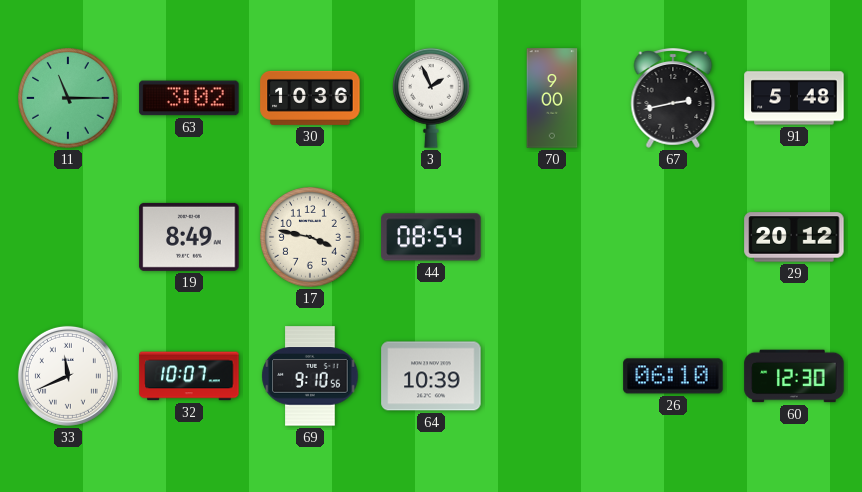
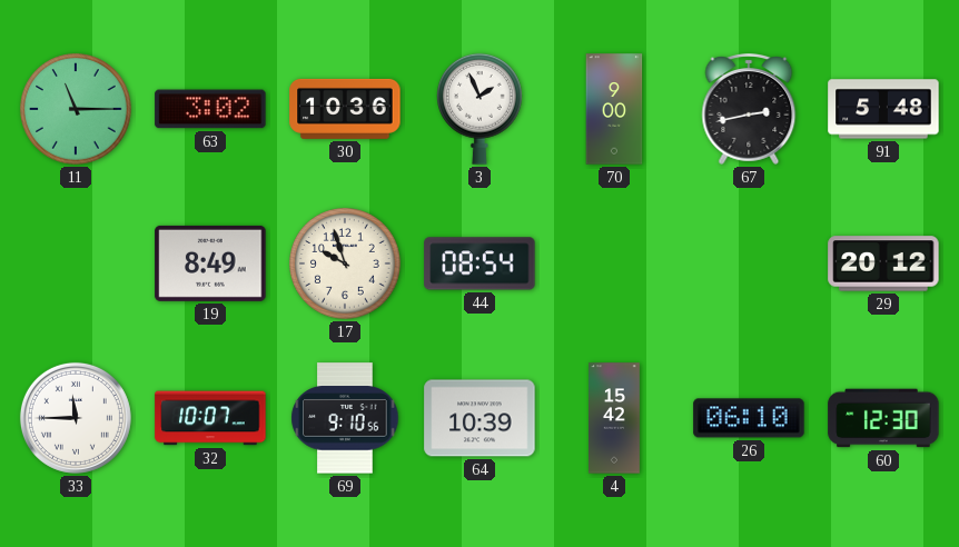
17: 3:47 -> 9:57 (345, 263)
33: 11:41 -> 11:45 (76, 418)
4: none -> 15:42 (615, 418)
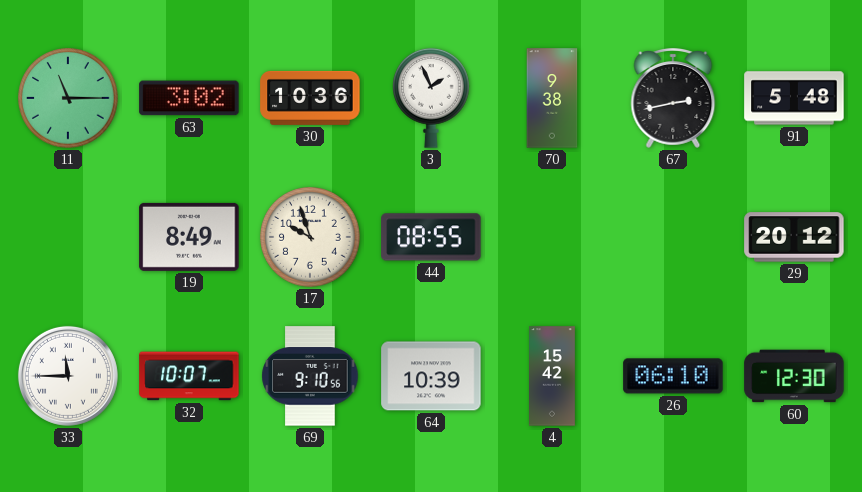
70: 9:00 -> 9:38 (552, 98)
44: 08:54 -> 08:55 (431, 237)
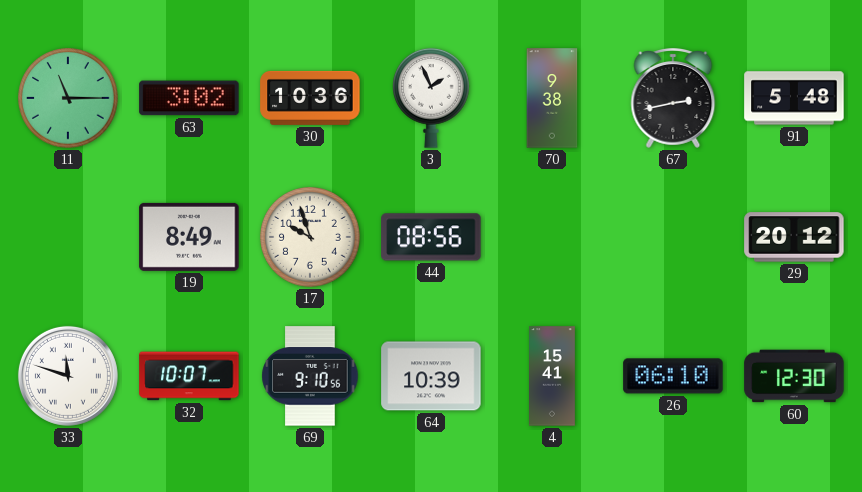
44: 08:55 -> 08:56 (431, 237)
33: 11:45 -> 11:48 (68, 376)
4: 15:42 -> 15:41 (553, 376)
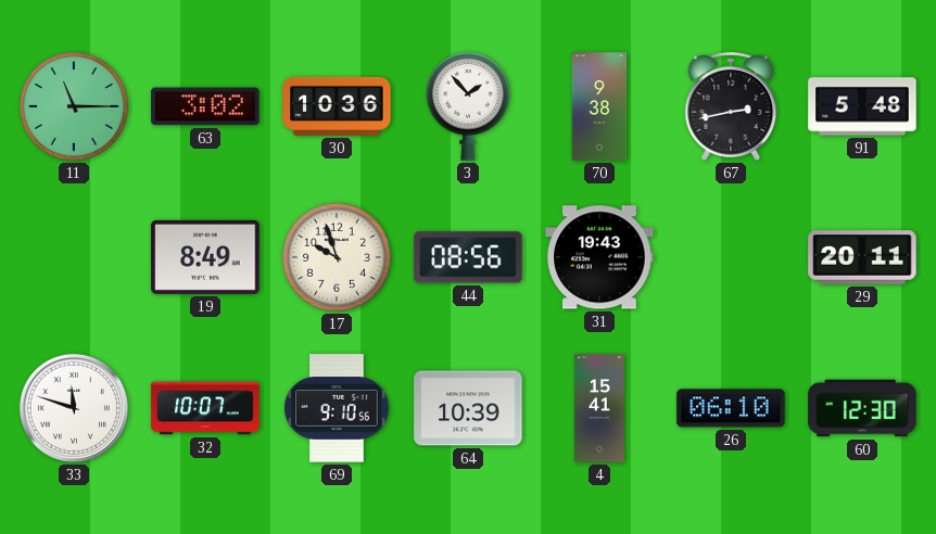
3: 1:56 -> 1:53 (469, 106)
31: none -> 19:43 (599, 257)
29: 20:12 -> 20:11 (862, 257)
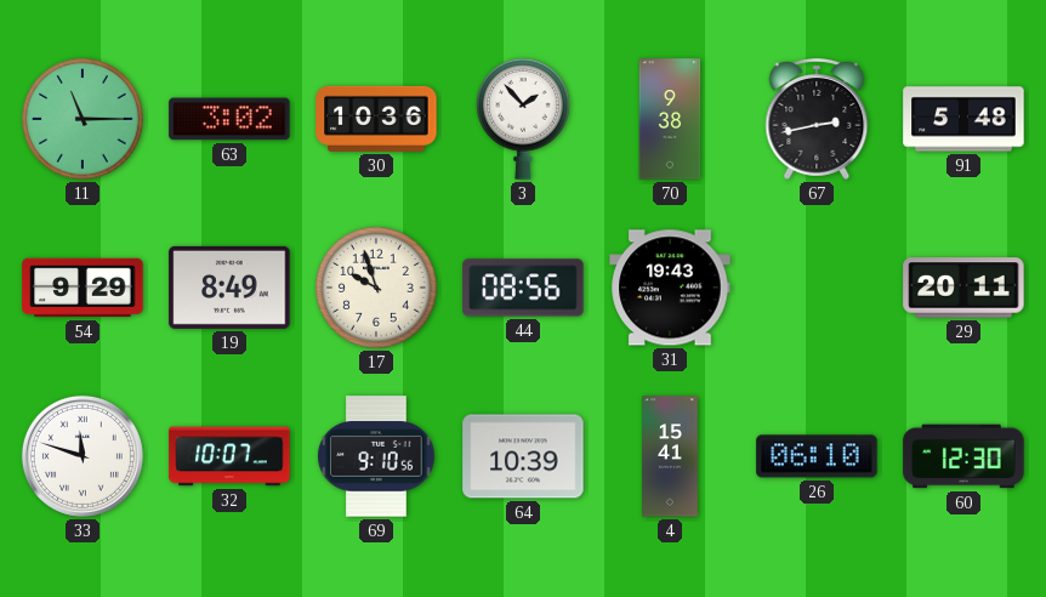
54: none -> 9:29 (83, 288)
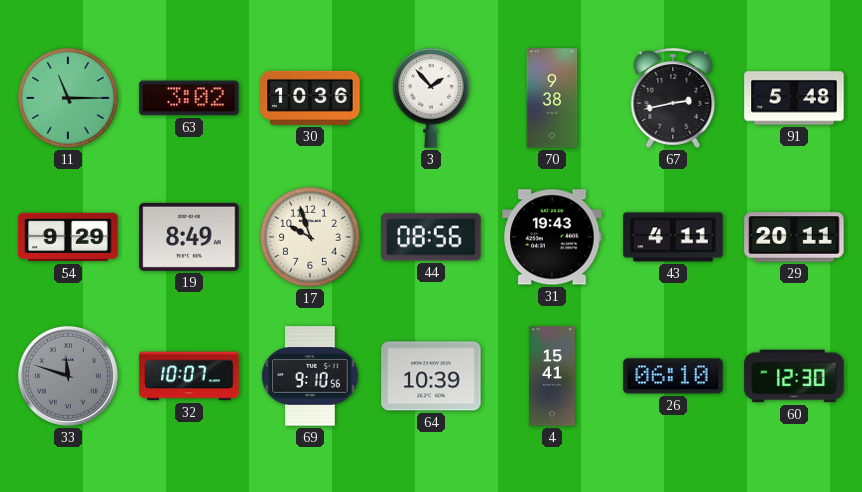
43: none -> 4:11 (673, 237)
33 dial: white -> grey (68, 376)
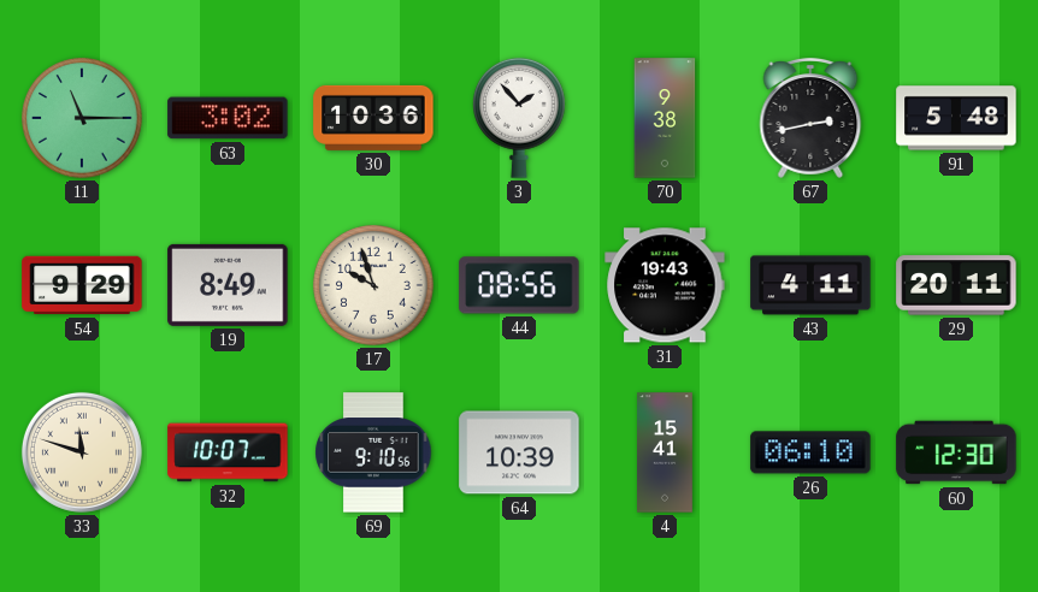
33 dial: grey -> cream (82, 452)
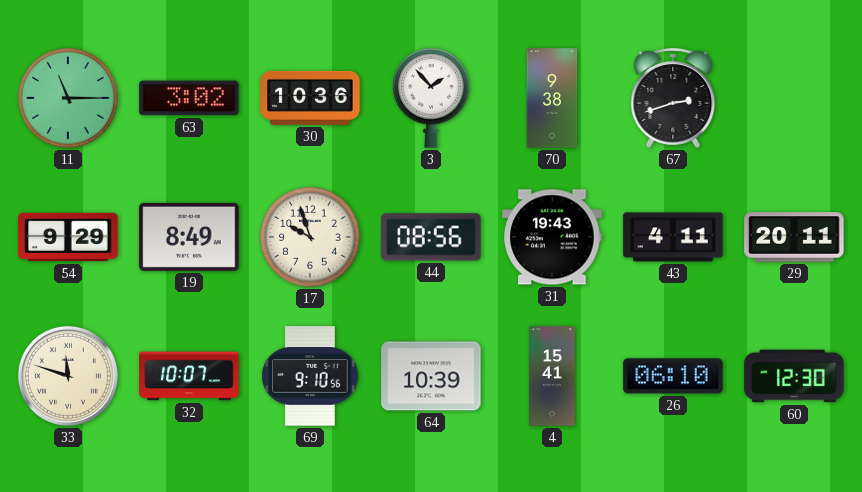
67: 2:43 -> 2:42 (673, 99)
91: 5:48 -> none (956, 118)
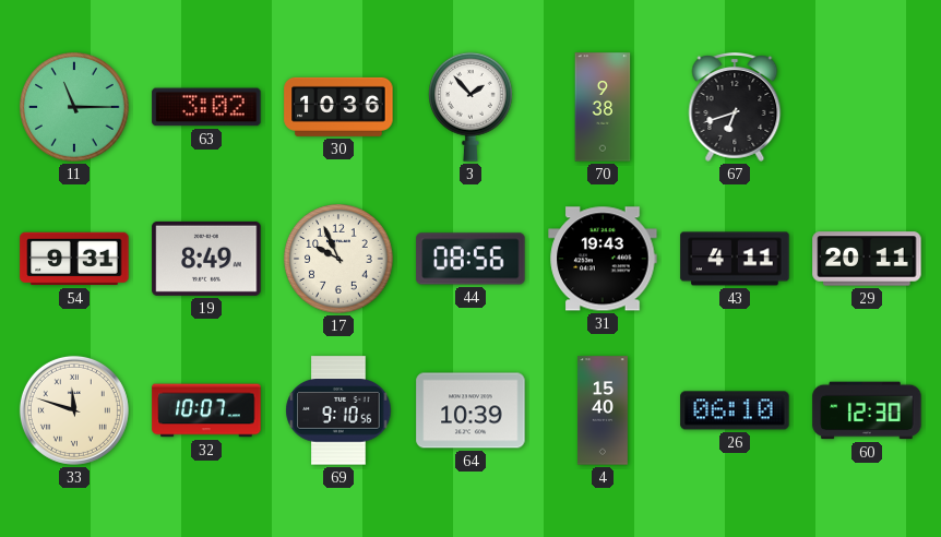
67: 2:42 -> 6:42 (735, 108)
54: 9:29 -> 9:31 (74, 259)
17: 9:57 -> 9:56 (338, 259)
4: 15:41 -> 15:40 (604, 410)
